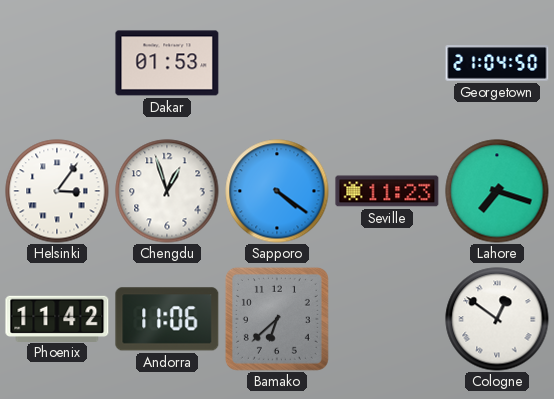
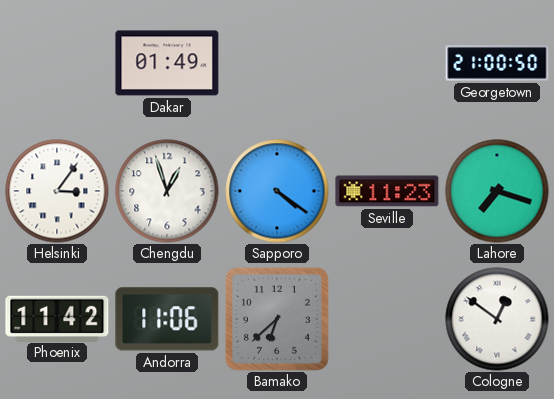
Dakar: 01:53 -> 01:49 (167, 63)
Georgetown: 21:04 -> 21:00 (497, 63)
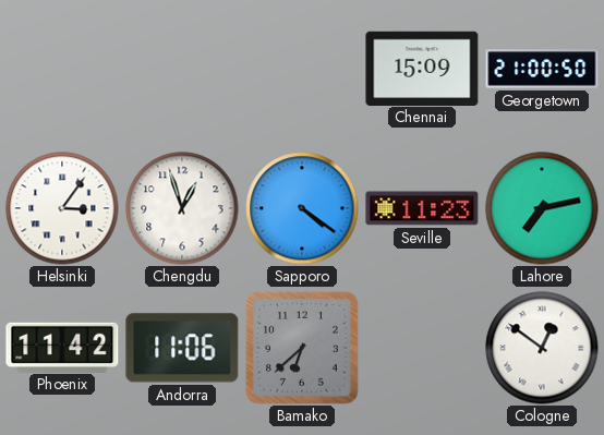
Dakar: 01:49 -> none (167, 63)
Chennai: none -> 15:09 (422, 68)
Lahore: 7:18 -> 7:13 (542, 208)
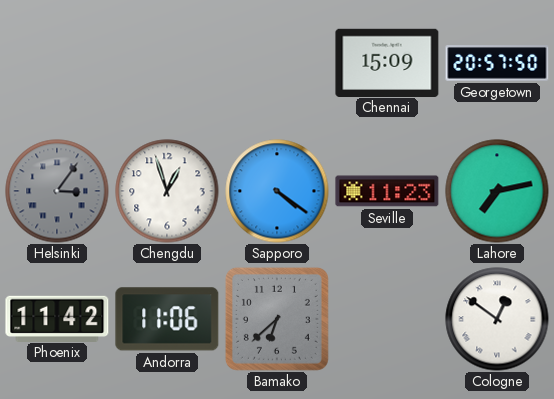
Georgetown: 21:00 -> 20:57 (497, 63)
Helsinki dial: white -> grey (57, 191)
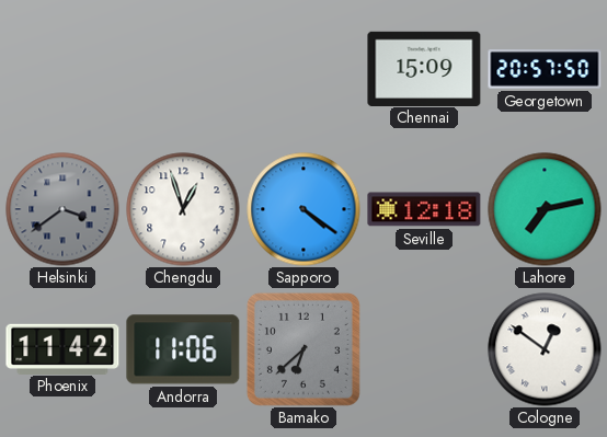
Helsinki: 3:06 -> 3:39 (62, 209)
Seville: 11:23 -> 12:18 (424, 209)
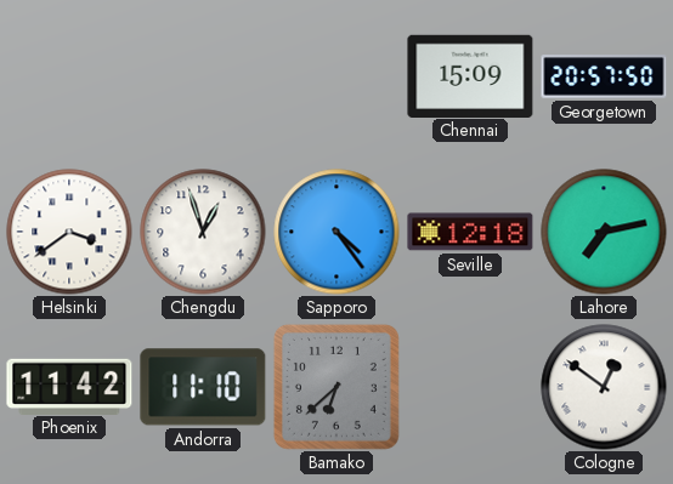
Helsinki dial: grey -> white (69, 232)
Sapporo: 4:21 -> 4:24 (336, 232)
Andorra: 11:06 -> 11:10 (203, 387)
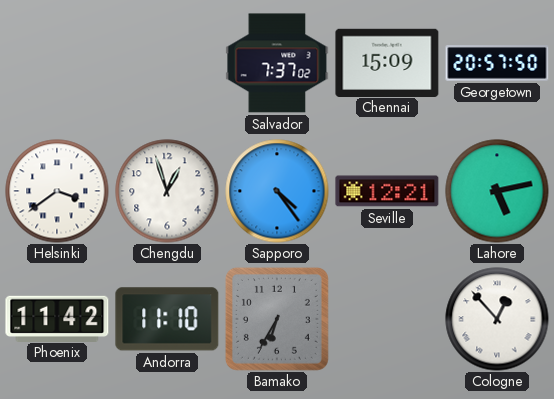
Salvador: none -> 7:37 (277, 63)
Seville: 12:18 -> 12:21 (387, 191)
Lahore: 7:13 -> 5:13 (497, 191)
Bamako: 6:38 -> 6:35 (277, 319)
Cologne: 12:51 -> 12:53 (497, 319)
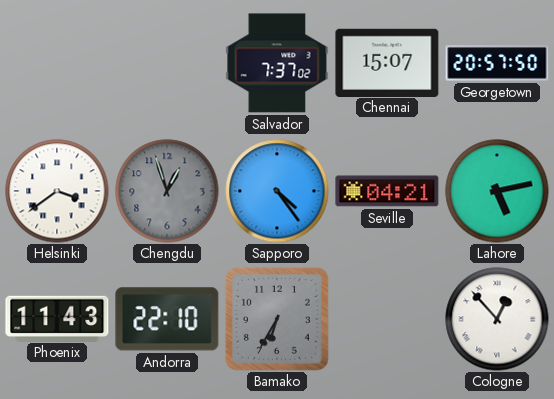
Chennai: 15:09 -> 15:07 (387, 62)
Chengdu dial: white -> grey (167, 191)
Seville: 12:21 -> 04:21 (387, 191)
Phoenix: 11:42 -> 11:43 (57, 318)
Andorra: 11:10 -> 22:10 (167, 319)
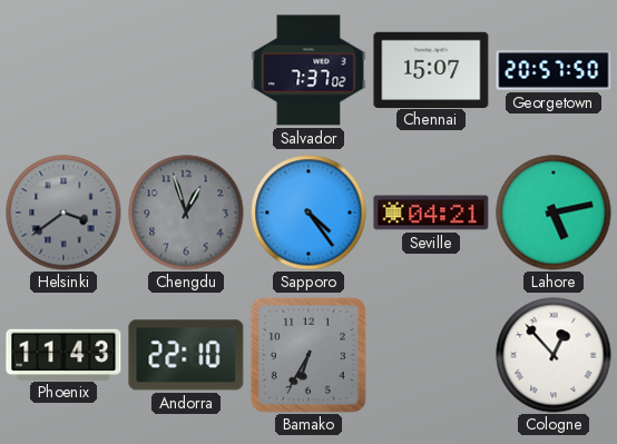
Helsinki dial: white -> grey (63, 213)
